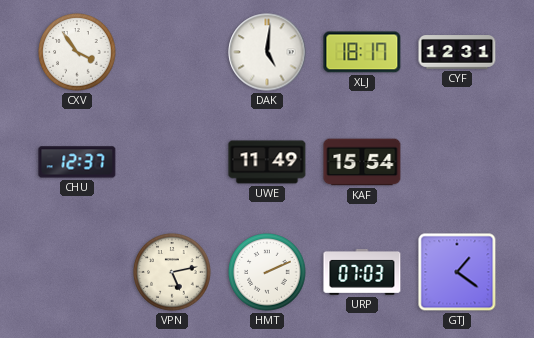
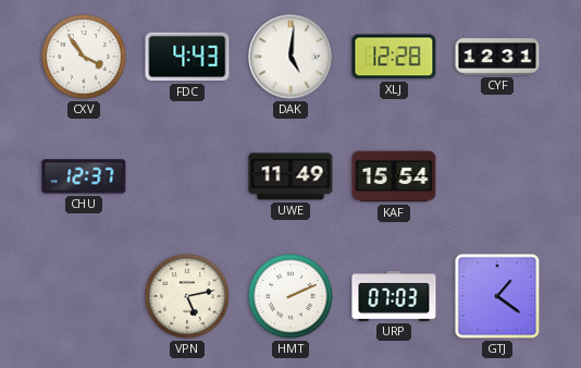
FDC: none -> 4:43 (187, 57)
XLJ: 18:17 -> 12:28 (394, 57)
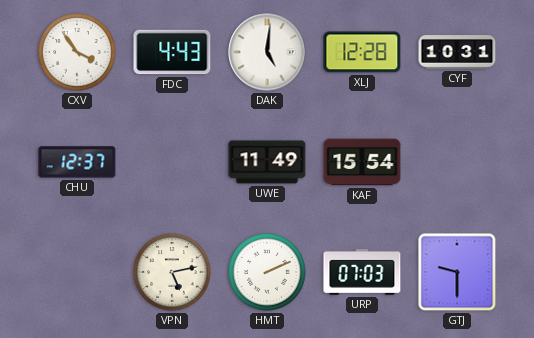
CYF: 12:31 -> 10:31 (457, 52)
GTJ: 1:21 -> 9:30 (457, 272)
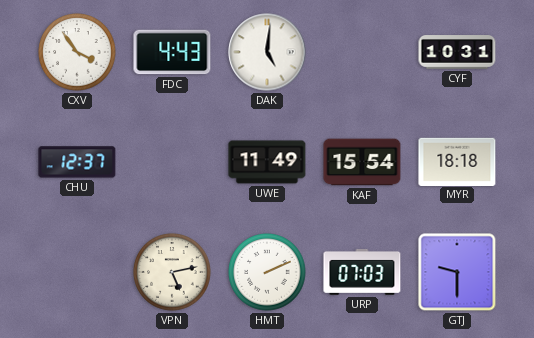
XLJ: 12:28 -> none (362, 52)
MYR: none -> 18:18 (457, 161)
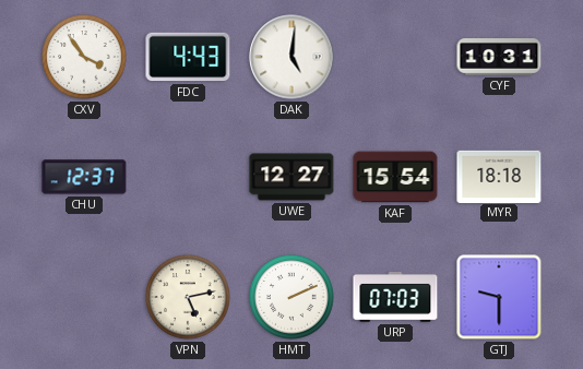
UWE: 11:49 -> 12:27 (291, 177)
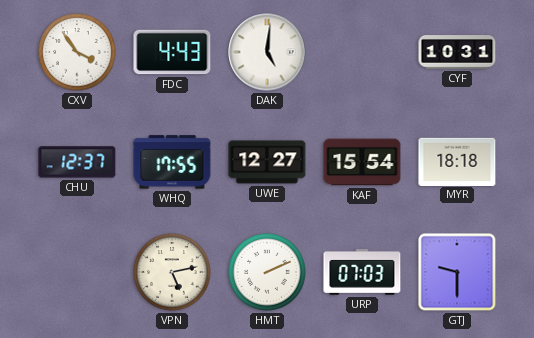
WHQ: none -> 17:55 (172, 162)
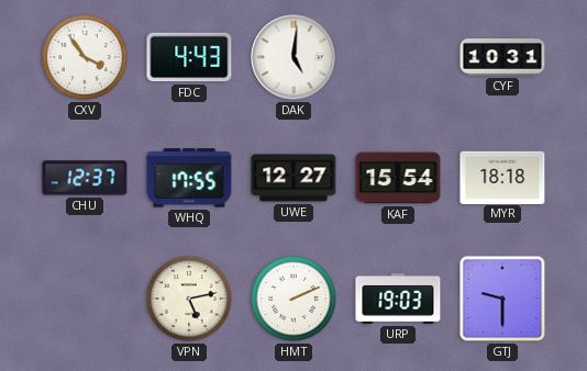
URP: 07:03 -> 19:03 (398, 299)
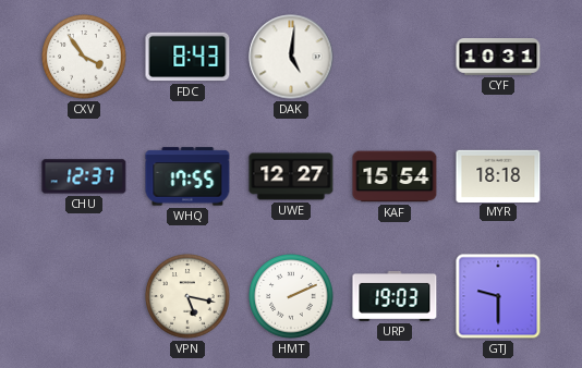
FDC: 4:43 -> 8:43 (187, 57)
VPN: 5:13 -> 5:17 (187, 296)
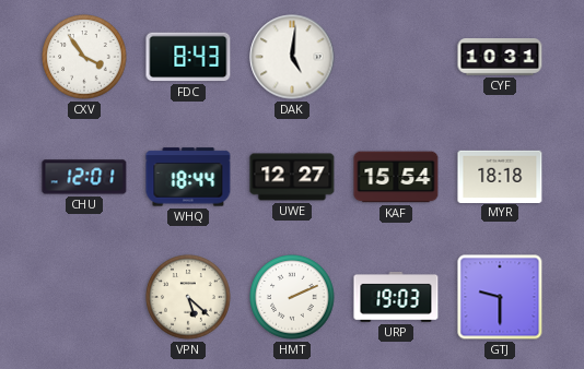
CHU: 12:37 -> 12:01 (84, 177)
WHQ: 17:55 -> 18:44 (188, 177)
VPN: 5:17 -> 5:22 (188, 297)
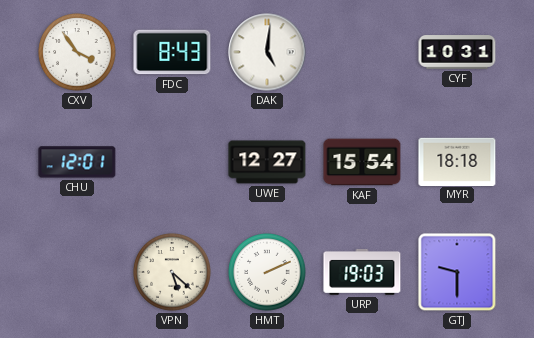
WHQ: 18:44 -> none (188, 177)
